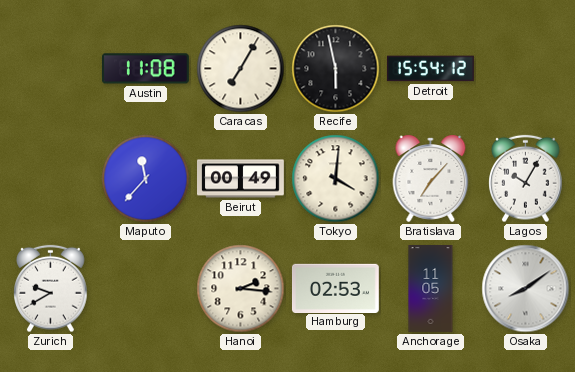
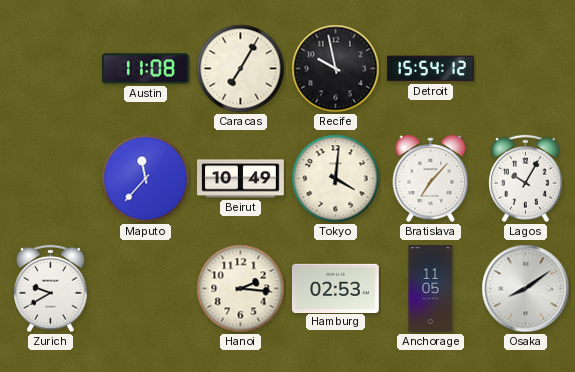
Recife: 5:58 -> 9:58 (336, 69)
Beirut: 00:49 -> 10:49 (241, 179)
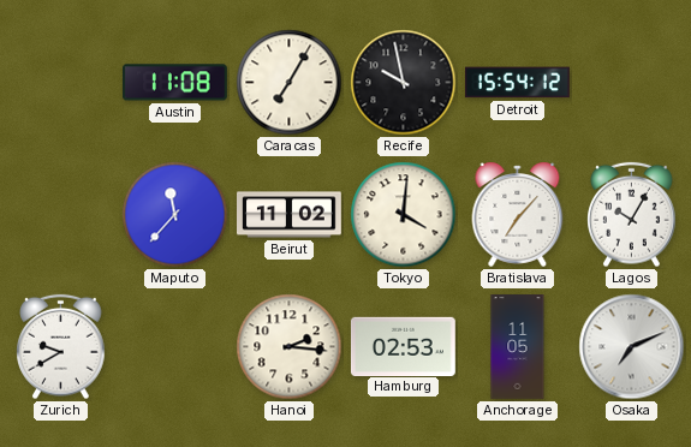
Beirut: 10:49 -> 11:02 (290, 215)
Osaka: 8:09 -> 7:11 (632, 347)
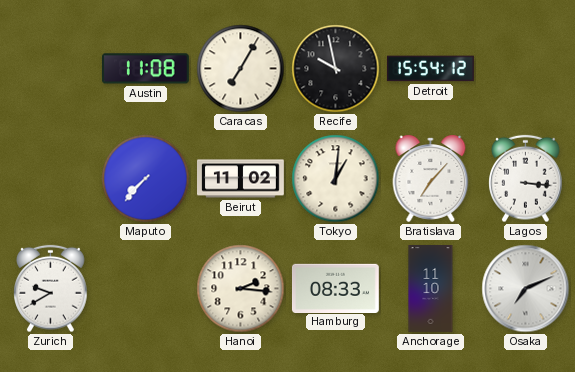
Maputo: 11:37 -> 7:37 (146, 179)
Tokyo: 4:01 -> 1:01 (336, 179)
Lagos: 10:05 -> 3:16 (526, 179)
Hamburg: 02:53 -> 08:33 (335, 288)
Anchorage: 11:05 -> 11:10 (431, 289)
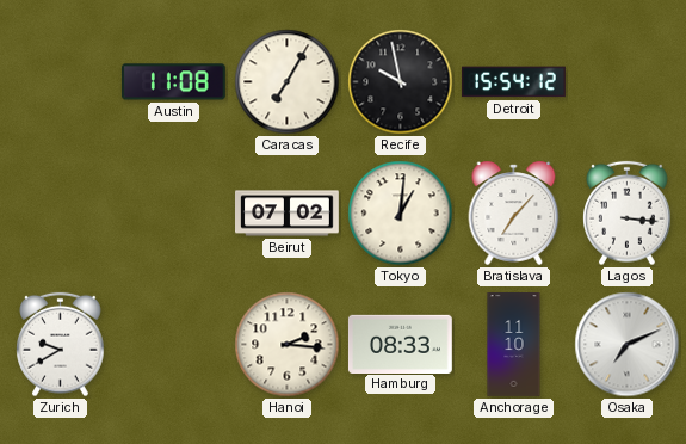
Maputo: 7:37 -> none (146, 179)
Beirut: 11:02 -> 07:02 (288, 214)
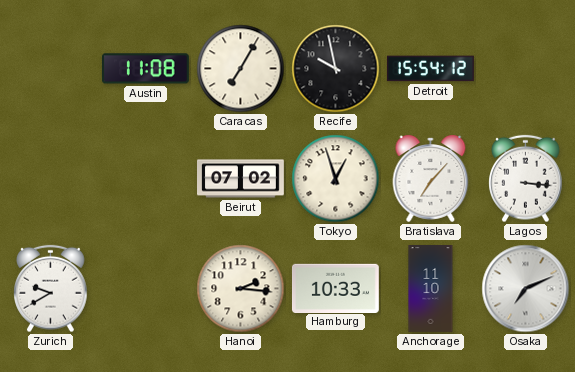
Tokyo: 1:01 -> 12:57 (336, 179)
Hamburg: 08:33 -> 10:33 (335, 288)
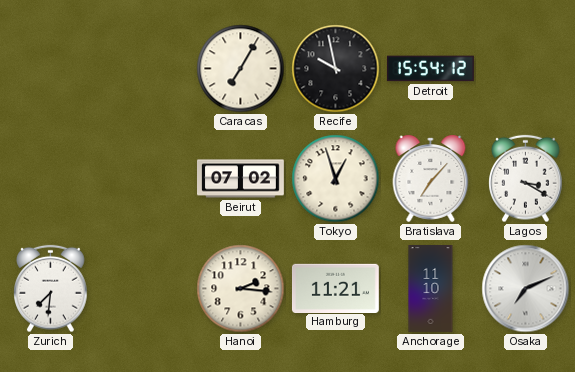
Austin: 11:08 -> none (145, 69)
Lagos: 3:16 -> 3:20 (526, 179)
Zurich: 9:40 -> 7:31 (51, 289)
Hamburg: 10:33 -> 11:21 (335, 288)
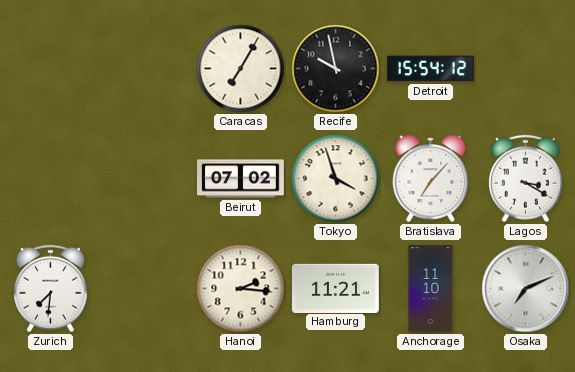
Tokyo: 12:57 -> 3:57 (336, 179)
